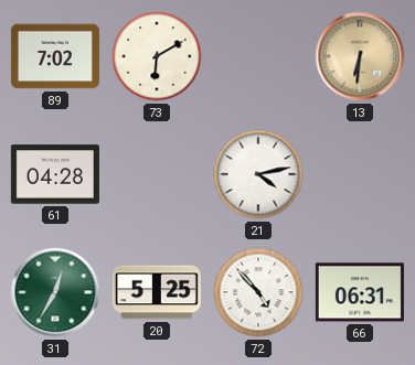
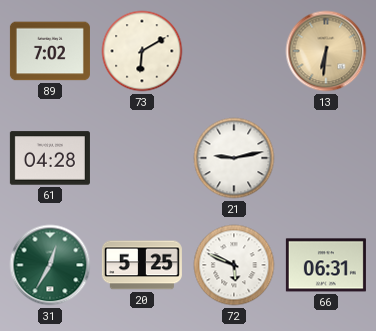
21: 4:13 -> 9:13 (234, 158)
72: 4:53 -> 5:49 (234, 265)
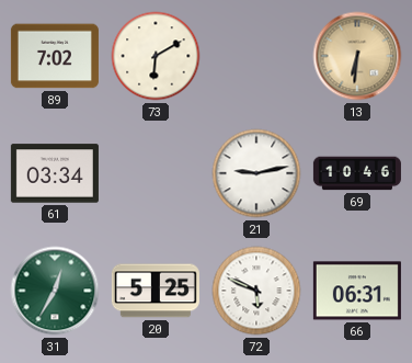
61: 04:28 -> 03:34 (55, 173)
69: none -> 10:46 (357, 173)
